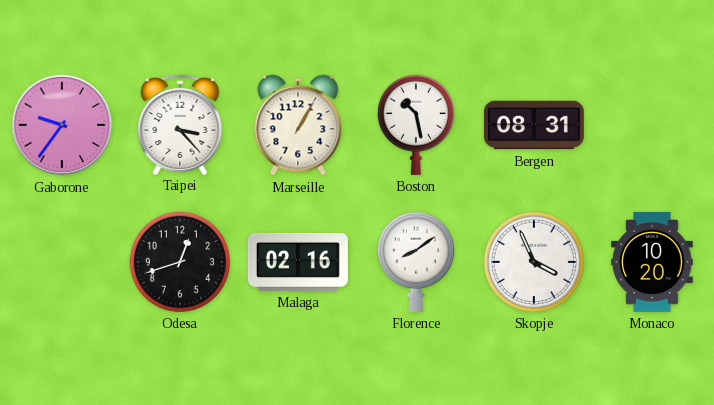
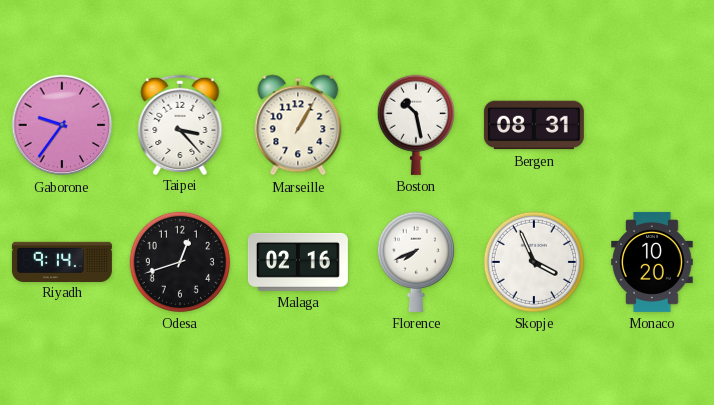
Riyadh: none -> 9:14 (62, 261)
Florence: 8:09 -> 7:41 (416, 262)
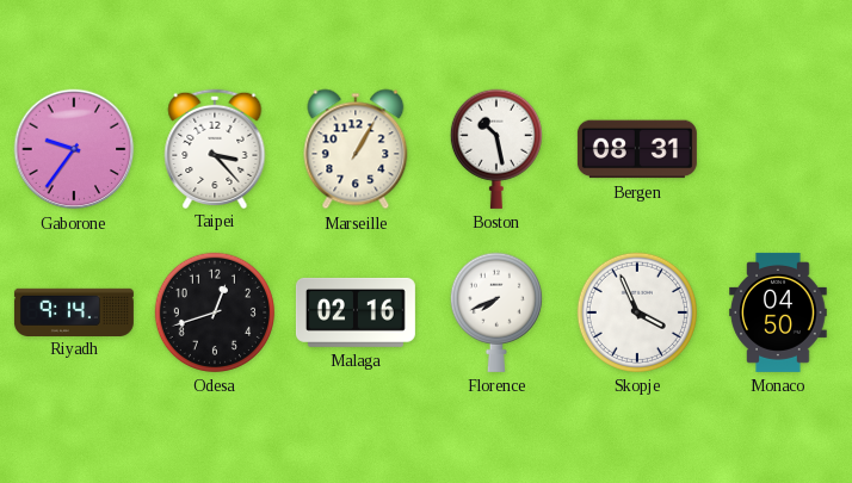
Monaco: 10:20 -> 04:50 (778, 312)
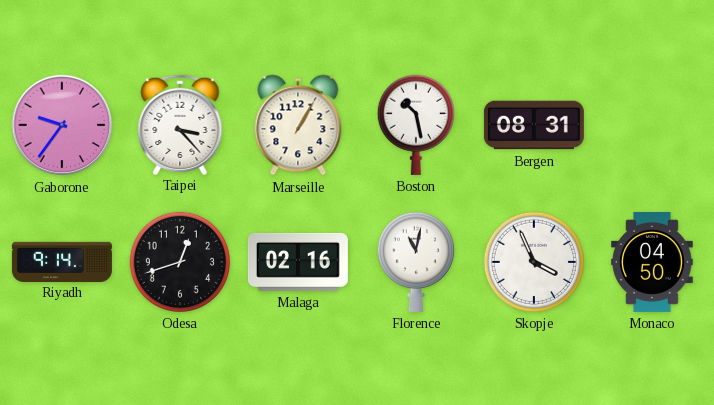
Florence: 7:41 -> 11:02 (416, 262)
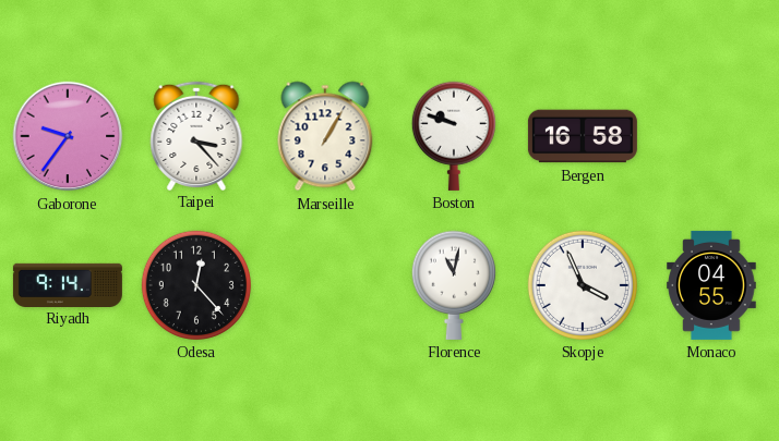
Boston: 10:28 -> 9:48 (454, 136)
Bergen: 08:31 -> 16:58 (583, 136)
Odesa: 12:42 -> 12:23 (196, 285)
Malaga: 02:16 -> none (298, 262)
Monaco: 04:50 -> 04:55 (711, 285)
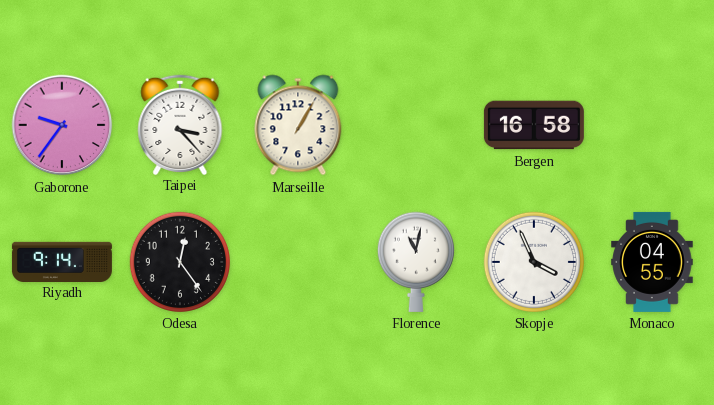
Boston: 9:48 -> none (454, 136)
Odesa: 12:23 -> 12:24 (180, 262)
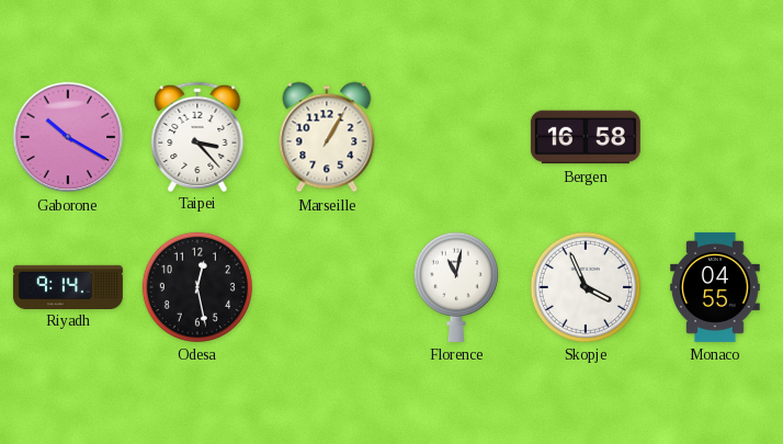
Gaborone: 9:36 -> 10:20 (68, 137)
Odesa: 12:24 -> 12:28 (197, 287)
